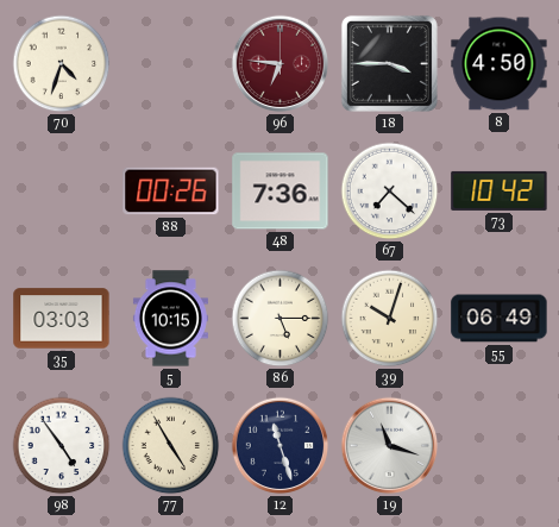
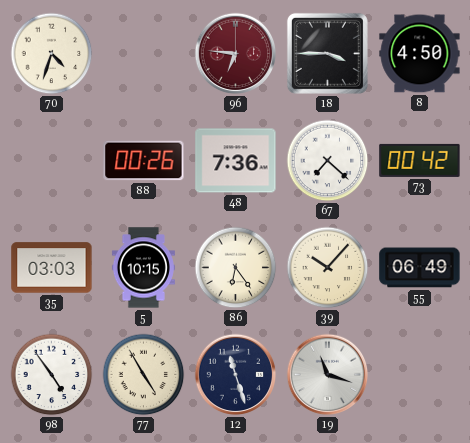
73: 10:42 -> 00:42 (420, 160)
86: 5:15 -> 6:24 (236, 268)
39: 10:03 -> 10:07 (328, 268)
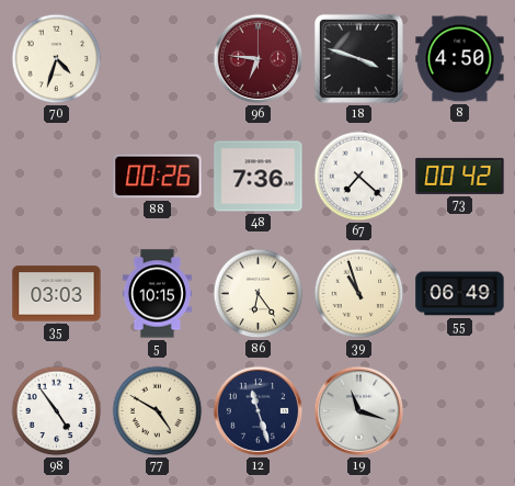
18: 3:45 -> 3:48 (358, 58)
39: 10:07 -> 10:57 (359, 294)
77: 4:55 -> 4:50 (158, 411)
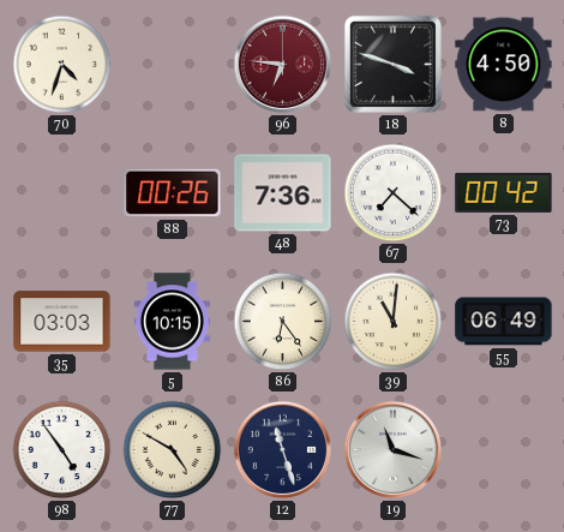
39: 10:57 -> 11:01 (394, 322)
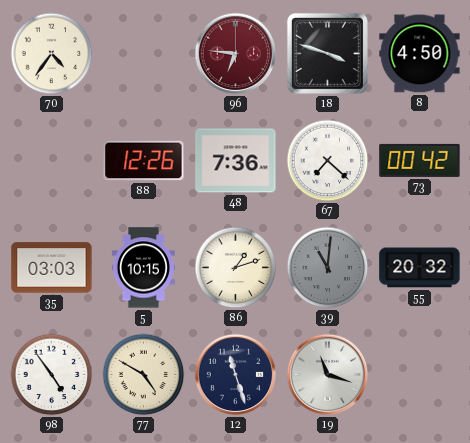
70: 4:33 -> 4:36 (52, 54)
88: 00:26 -> 12:26 (144, 161)
86: 6:24 -> 1:12 (236, 268)
39 dial: cream -> grey (328, 268)
55: 06:49 -> 20:32 (420, 268)
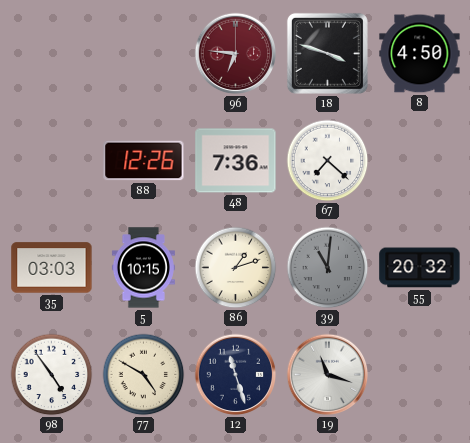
70: 4:36 -> none (52, 54)
73: 00:42 -> none (420, 160)
